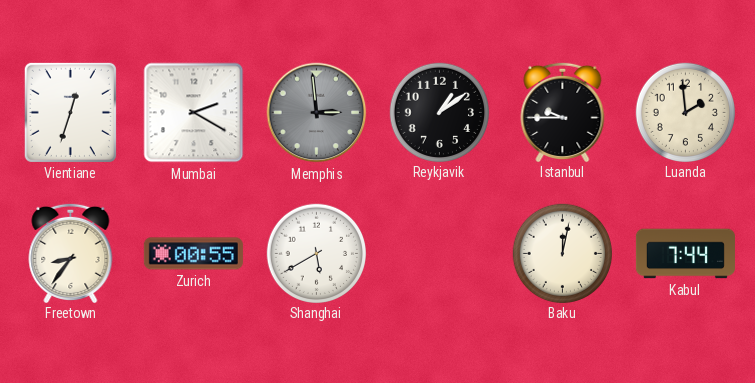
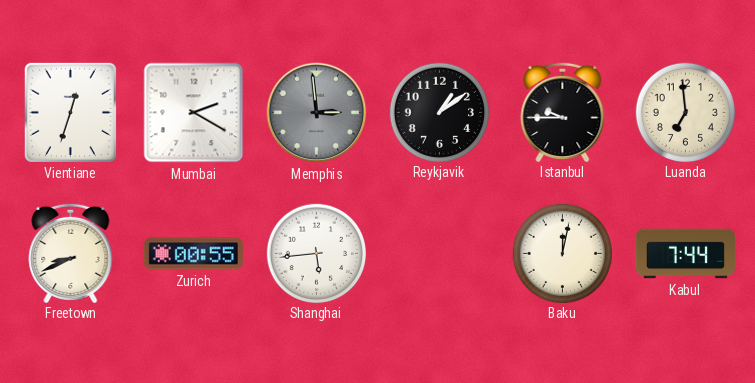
Luanda: 1:59 -> 6:59 (685, 112)
Freetown: 8:36 -> 8:41 (71, 252)
Shanghai: 5:40 -> 5:44 (316, 253)
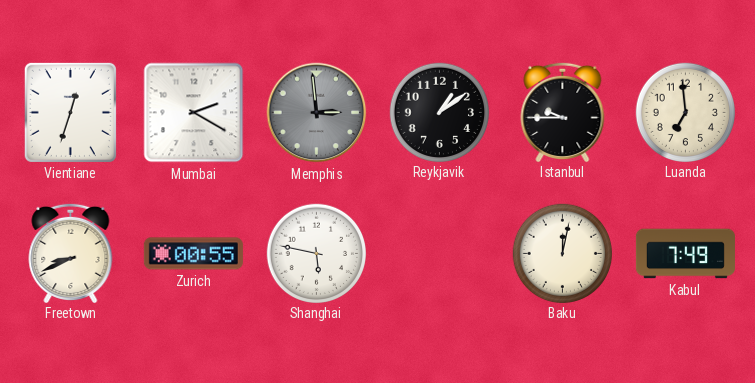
Shanghai: 5:44 -> 5:47 (316, 253)
Kabul: 7:44 -> 7:49 (685, 254)
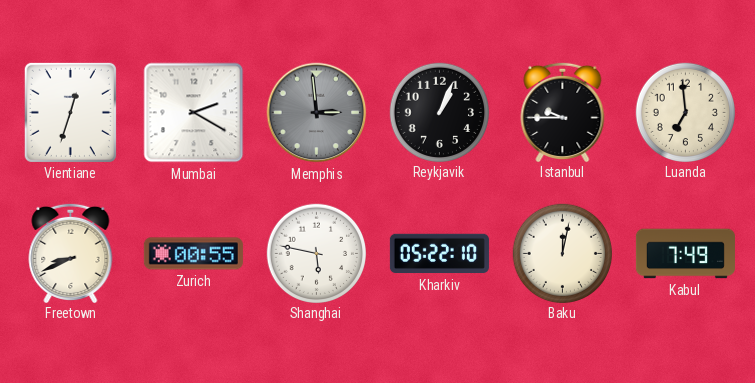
Reykjavik: 1:09 -> 1:04 (439, 112)
Kharkiv: none -> 05:22 (439, 254)
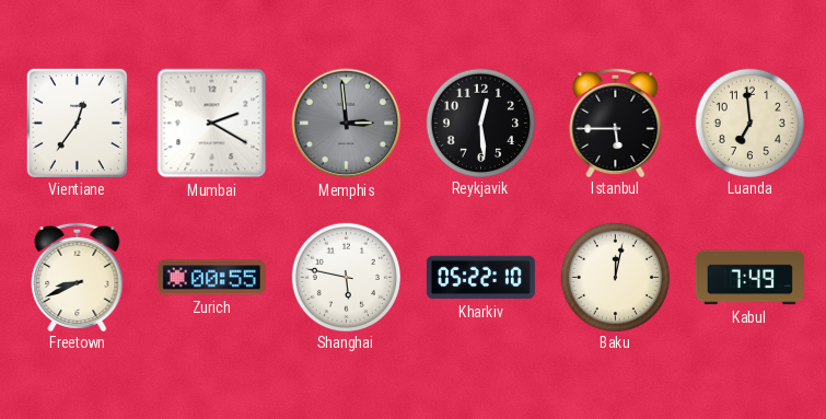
Vientiane: 12:33 -> 12:36 (77, 123)
Reykjavik: 1:04 -> 12:29 (480, 123)
Istanbul: 9:45 -> 5:45 (616, 121)
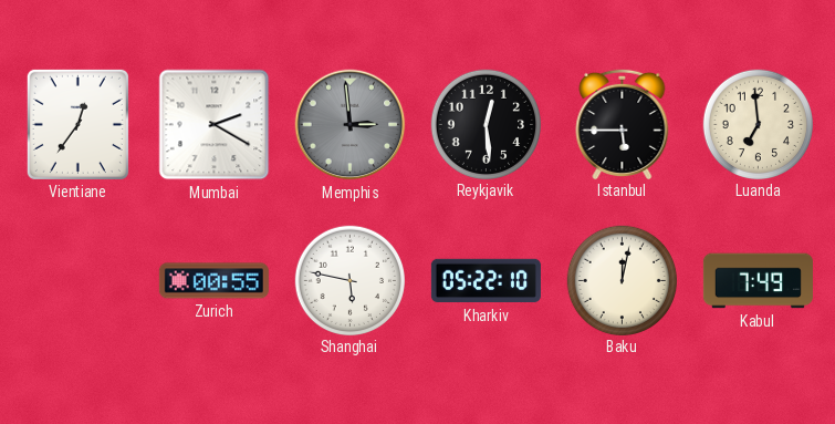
Freetown: 8:41 -> none (78, 276)
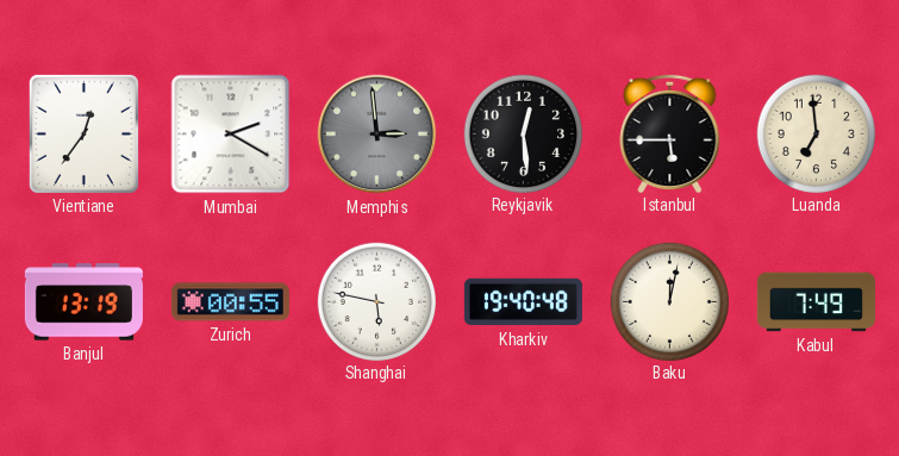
Banjul: none -> 13:19 (83, 302)
Kharkiv: 05:22 -> 19:40 (523, 302)
